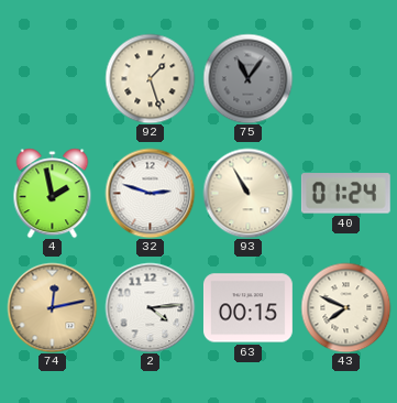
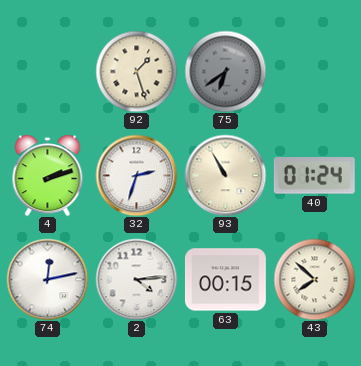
75: 11:06 -> 6:39 (225, 71)
4: 1:58 -> 2:12 (48, 175)
32: 2:48 -> 2:33 (136, 175)
74 dial: champagne -> white (47, 279)
43: 7:49 -> 7:52 (314, 279)
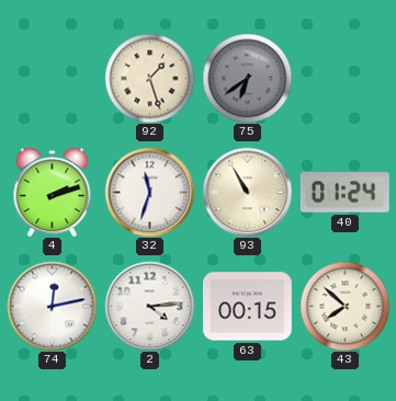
32: 2:33 -> 11:33 (149, 192)
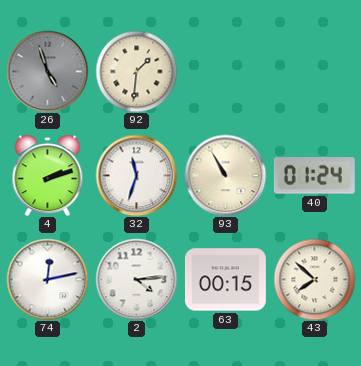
26: none -> 4:57 (47, 71)
92: 1:27 -> 1:31 (136, 71)
75: 6:39 -> none (247, 78)
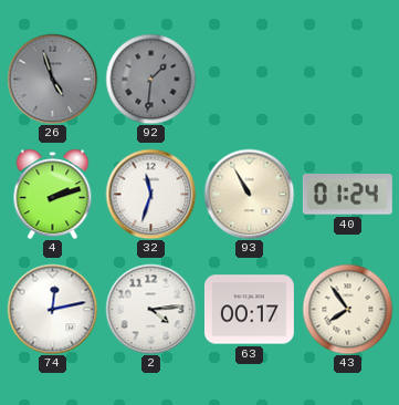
92 dial: cream -> grey (150, 79)
63: 00:15 -> 00:17 (249, 310)
43: 7:52 -> 7:54 (347, 309)
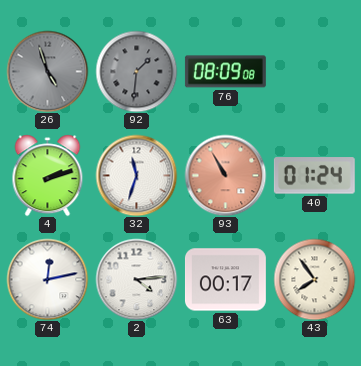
76: none -> 08:09 (225, 72)
93 dial: cream -> salmon (225, 175)
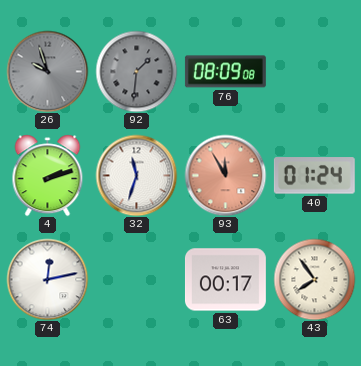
26: 4:57 -> 9:57 (47, 71)
93: 10:55 -> 11:55 (225, 175)
2: 4:14 -> none (136, 279)
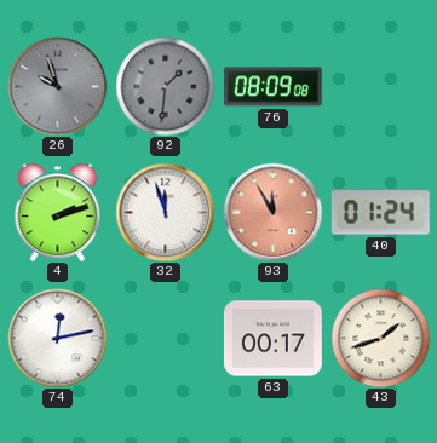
32: 11:33 -> 11:57 (165, 212)
43: 7:54 -> 1:42 (380, 338)
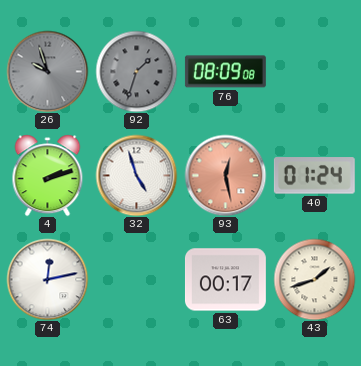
92: 1:31 -> 1:33 (136, 71)
32: 11:57 -> 4:57 (136, 175)
93: 11:55 -> 12:28 (225, 175)
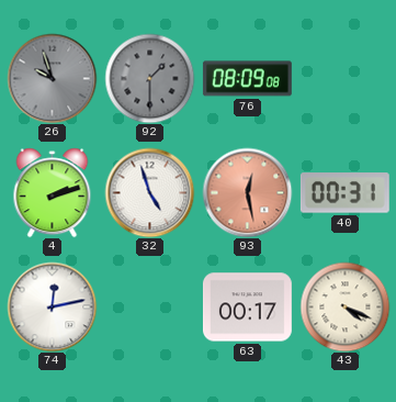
92: 1:33 -> 1:30 (149, 78)
40: 01:24 -> 00:31 (344, 193)
43: 1:42 -> 4:19 (344, 306)
